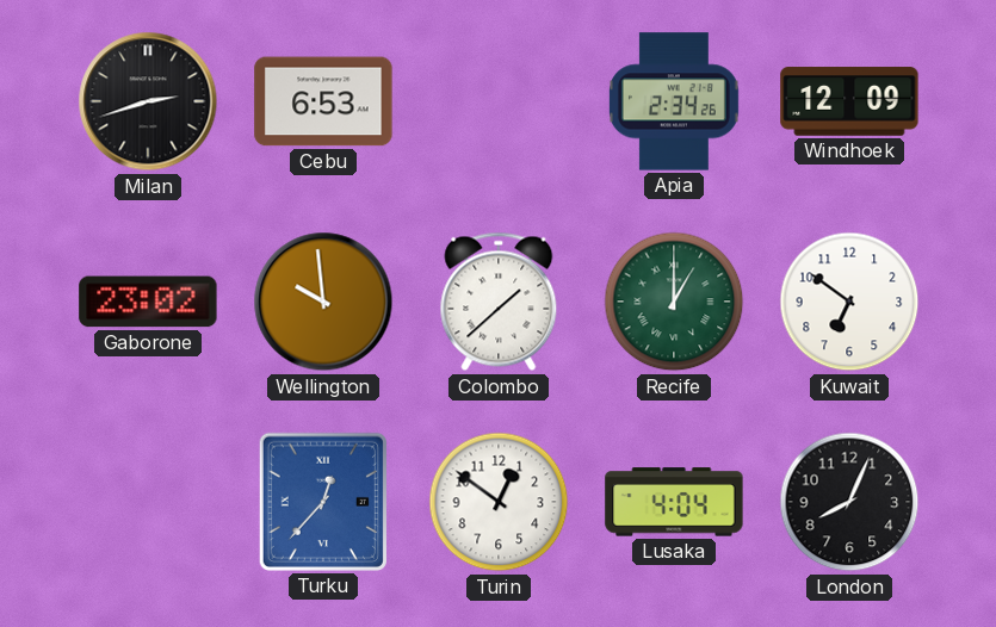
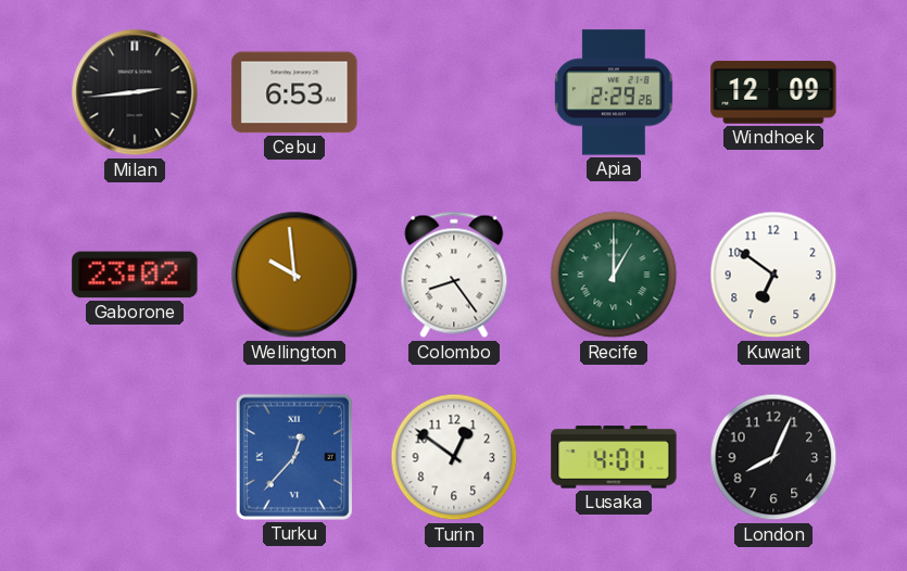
Milan: 2:42 -> 2:44 (135, 92)
Apia: 2:34 -> 2:29 (614, 92)
Colombo: 1:38 -> 8:24 (454, 275)
Lusaka: 4:04 -> 4:01 (614, 457)
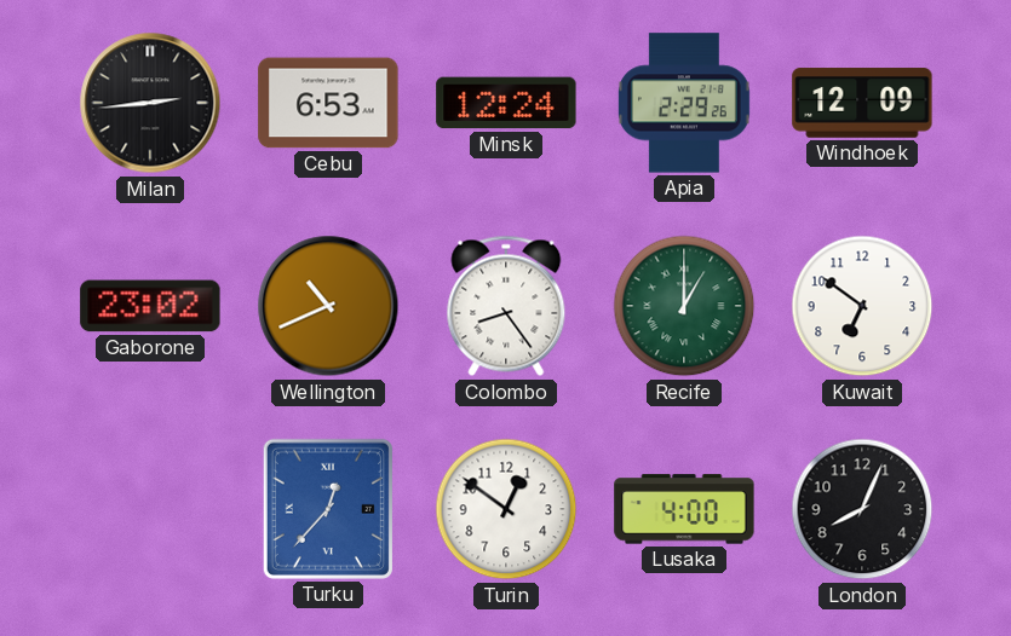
Minsk: none -> 12:24 (506, 103)
Wellington: 9:59 -> 10:41 (328, 306)
Lusaka: 4:01 -> 4:00 (684, 509)
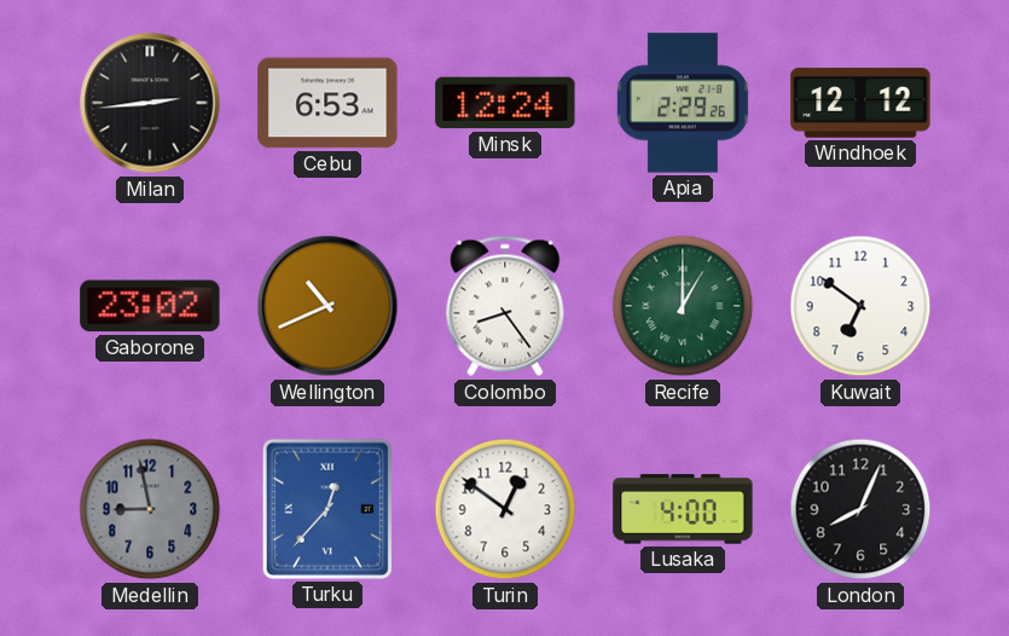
Windhoek: 12:09 -> 12:12 (860, 103)
Medellin: none -> 8:58 (150, 509)
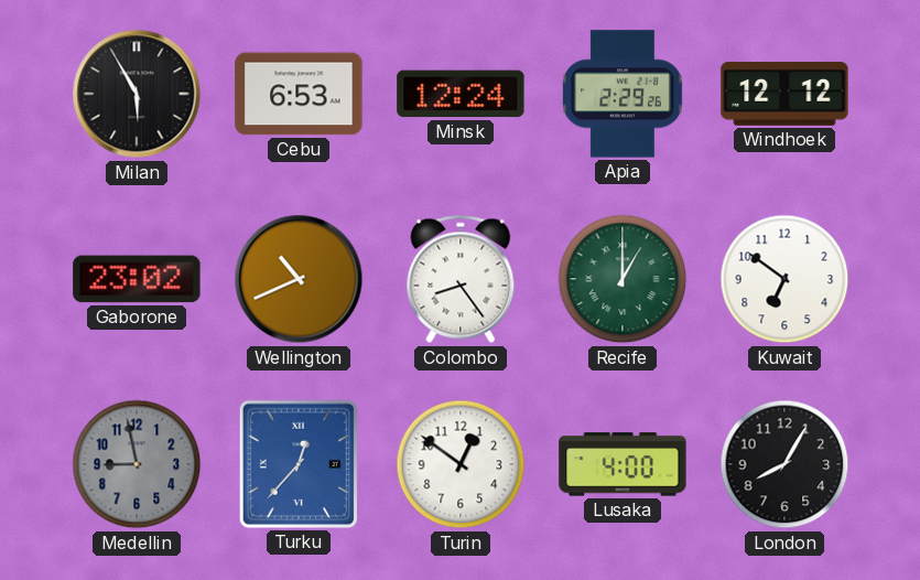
Milan: 2:44 -> 5:55 (137, 94)
London: 8:04 -> 8:05 (784, 464)
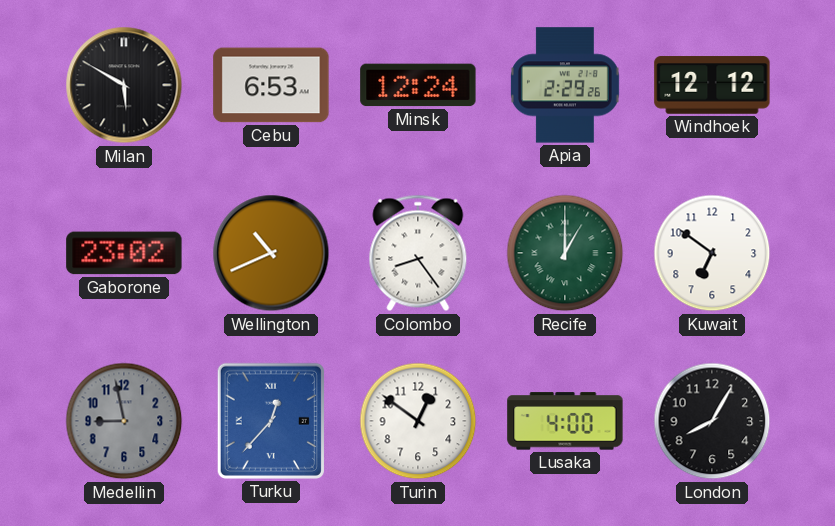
Milan: 5:55 -> 5:50 (124, 85)
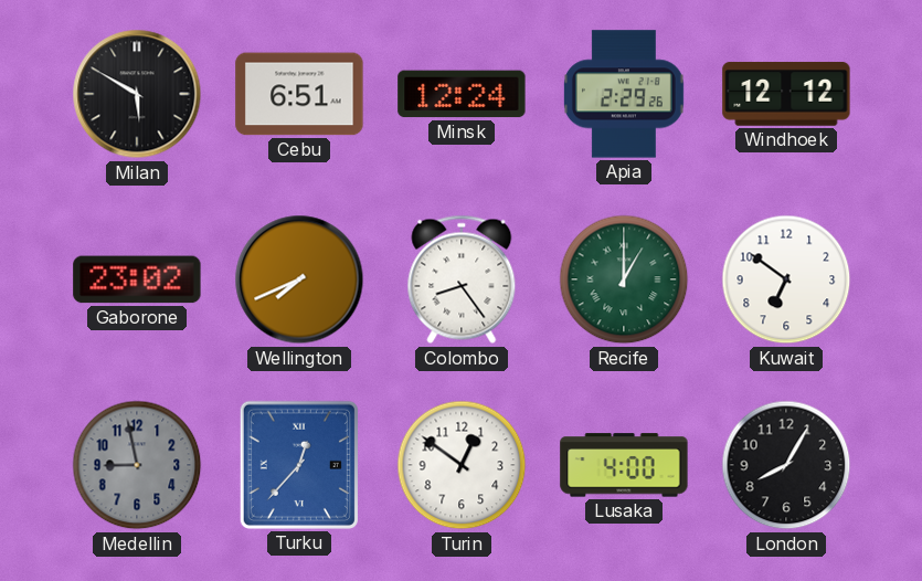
Cebu: 6:53 -> 6:51 (299, 94)
Wellington: 10:41 -> 7:41 (299, 279)
